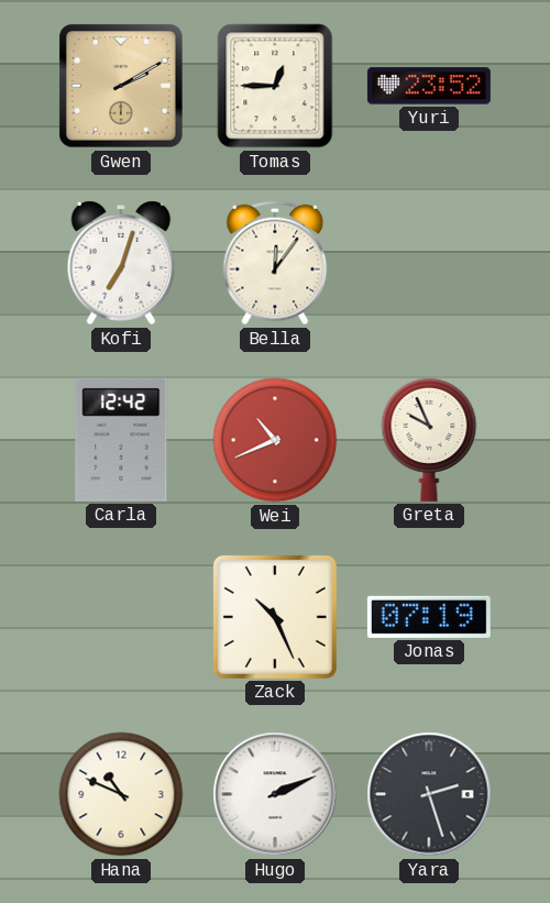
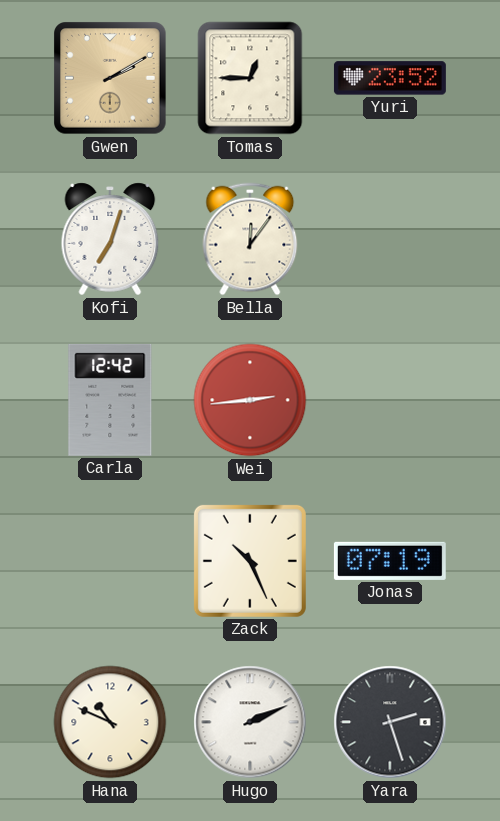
Wei: 10:41 -> 2:44 (250, 400)
Greta: 9:56 -> none (429, 439)
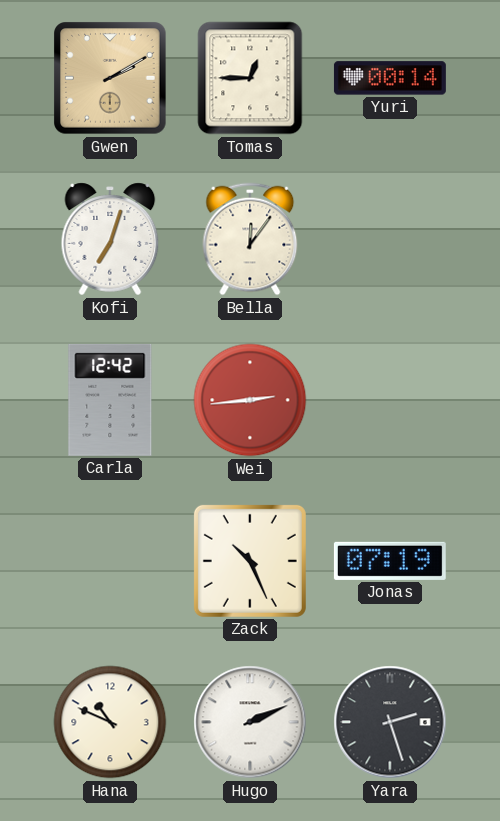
Yuri: 23:52 -> 00:14 (390, 78)
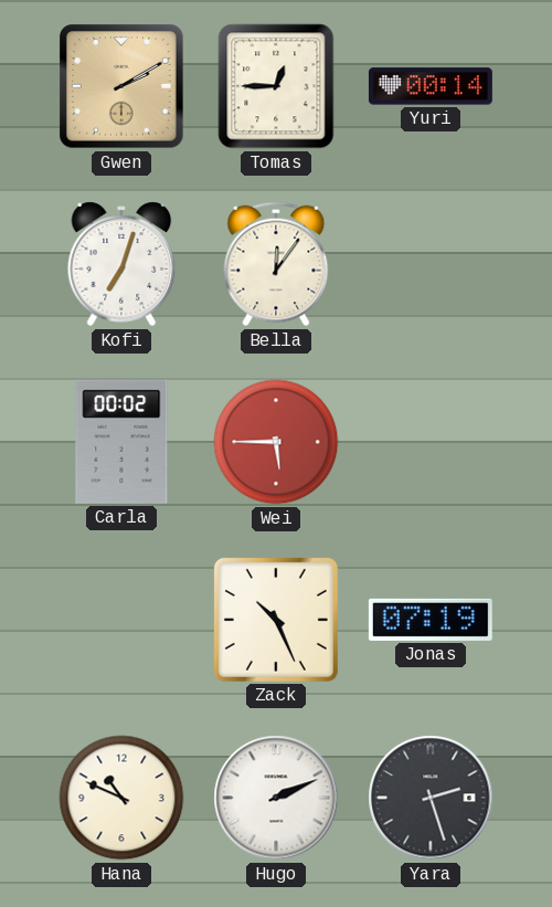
Carla: 12:42 -> 00:02 (121, 442)
Wei: 2:44 -> 5:45 (276, 442)
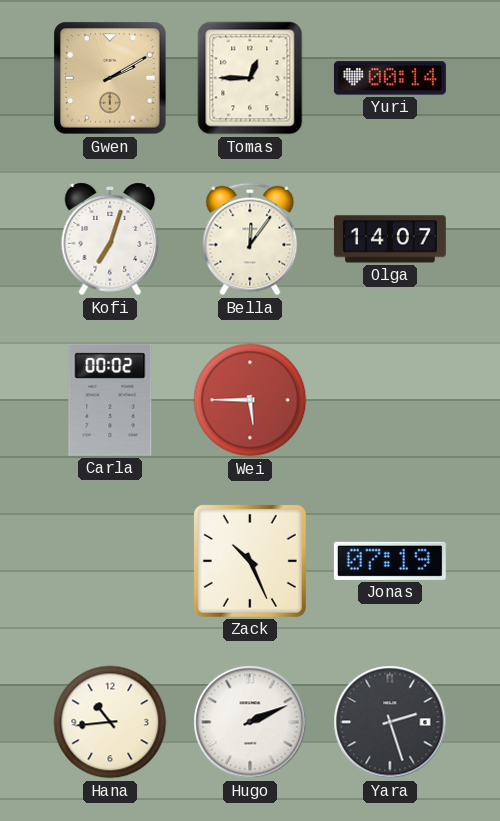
Olga: none -> 14:07 (390, 239)
Hana: 10:49 -> 10:44 (110, 722)
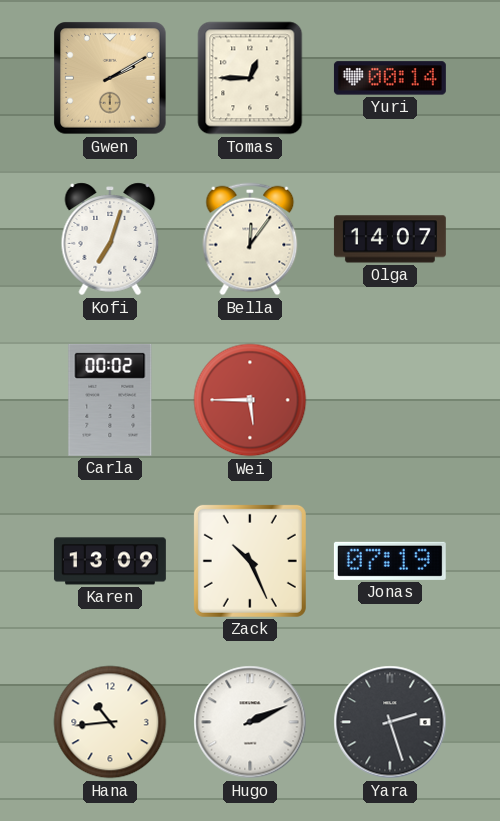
Karen: none -> 13:09 (110, 561)
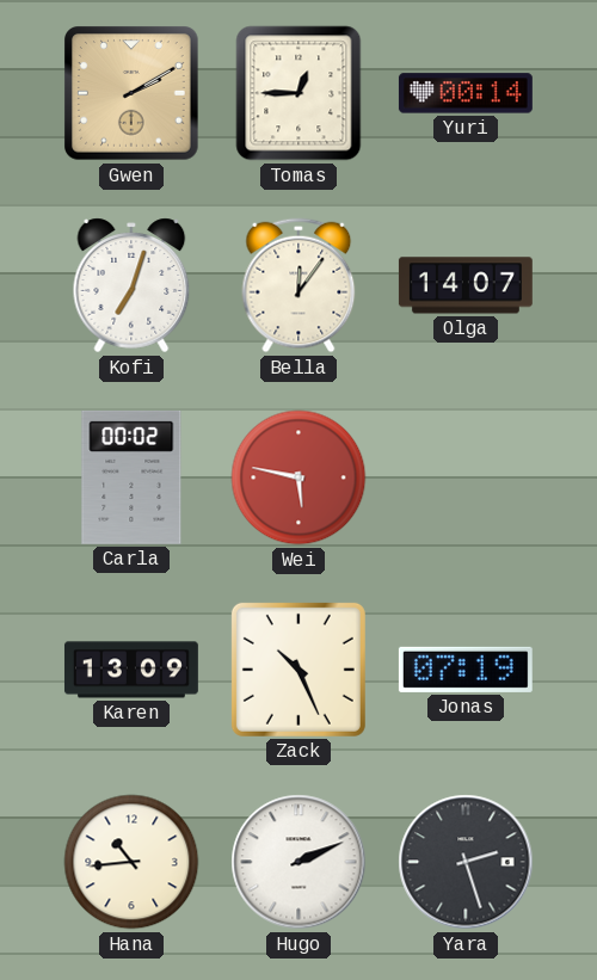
Wei: 5:45 -> 5:47 (298, 477)
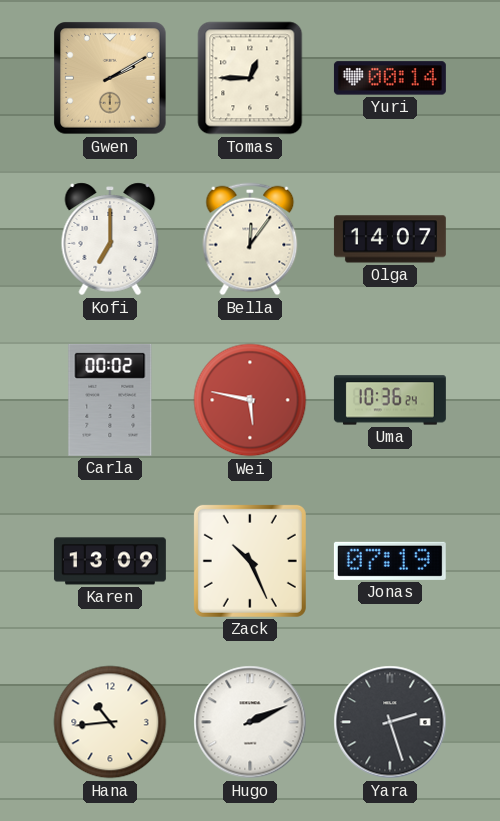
Kofi: 7:03 -> 7:00 (110, 239)
Uma: none -> 10:36 (390, 400)
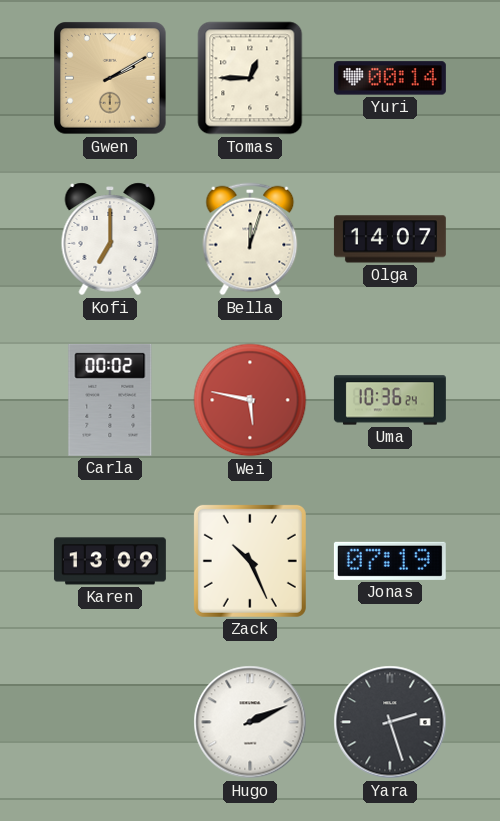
Bella: 12:06 -> 12:03 (250, 239)
Hana: 10:44 -> none (110, 722)
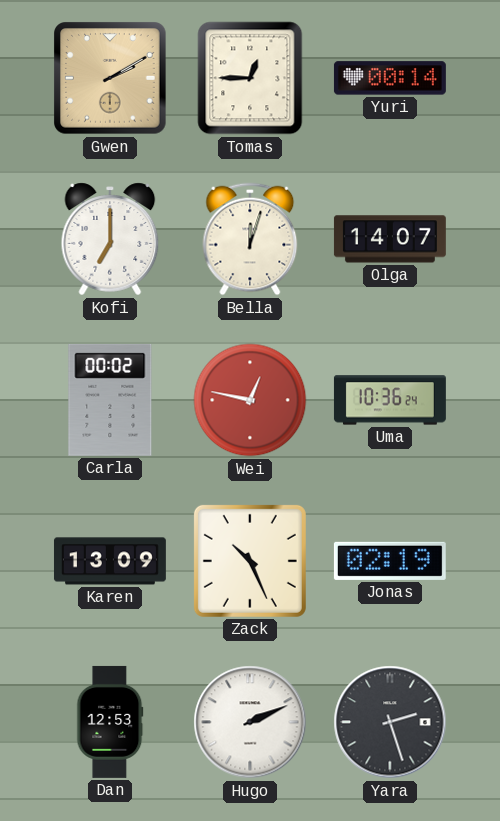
Wei: 5:47 -> 12:47 (250, 400)
Jonas: 07:19 -> 02:19 (390, 561)
Dan: none -> 12:53 (110, 722)
